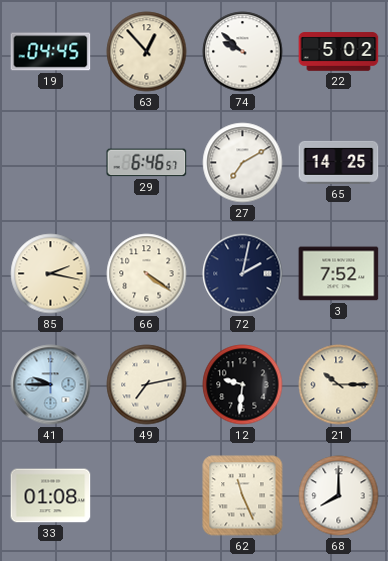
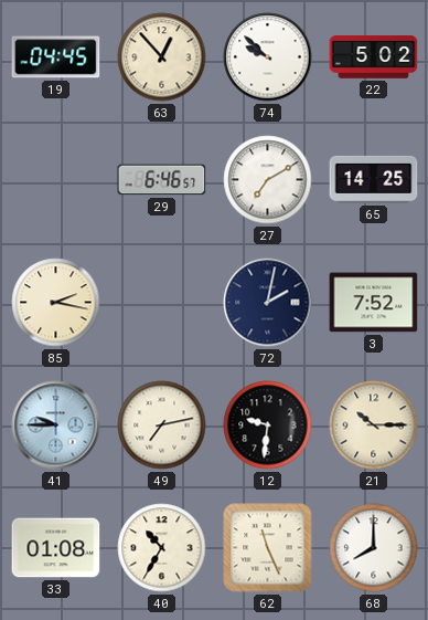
66: 4:21 -> none (147, 274)
40: none -> 10:35 (162, 548)
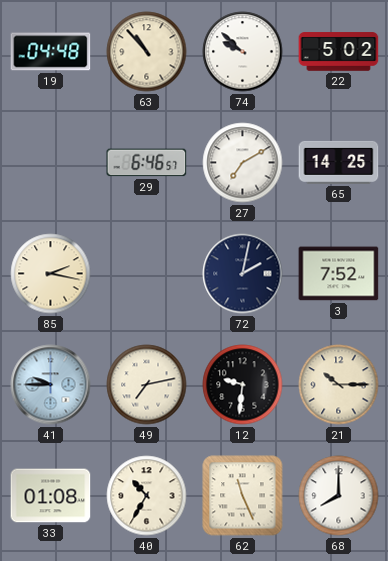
19: 04:45 -> 04:48 (51, 52)
63: 12:53 -> 10:53 (147, 52)
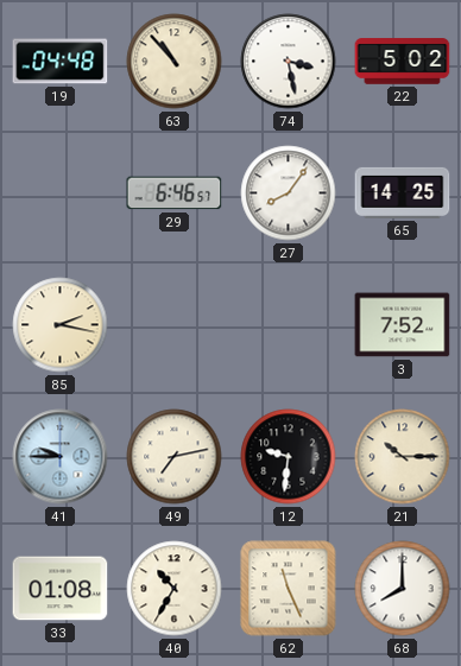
74: 9:52 -> 3:28 (289, 62)
27: 7:10 -> 8:06 (289, 194)
72: 2:02 -> none (243, 274)
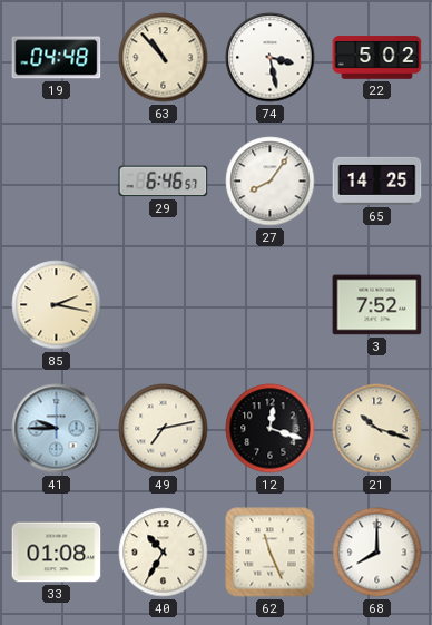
12: 9:31 -> 12:18 (271, 429)
21: 10:15 -> 10:18 (377, 429)
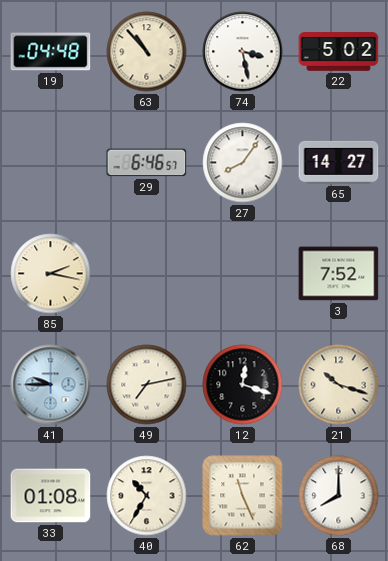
65: 14:25 -> 14:27 (339, 162)
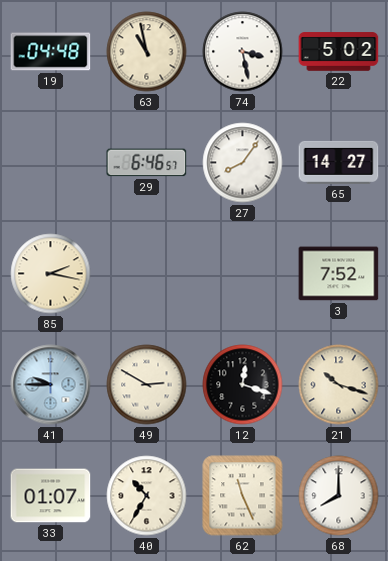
63: 10:53 -> 10:58 (147, 52)
49: 7:13 -> 2:50 (147, 385)
33: 01:08 -> 01:07 (51, 496)
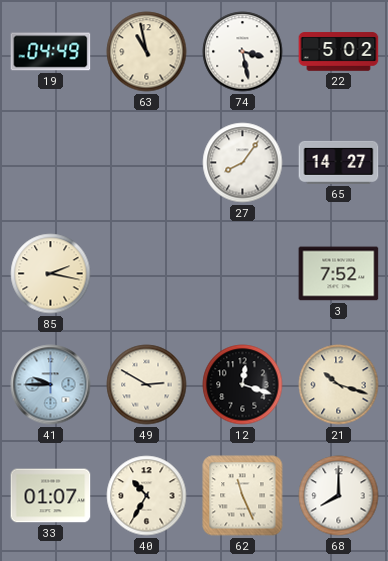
19: 04:48 -> 04:49 (51, 52)
29: 6:46 -> none (147, 163)
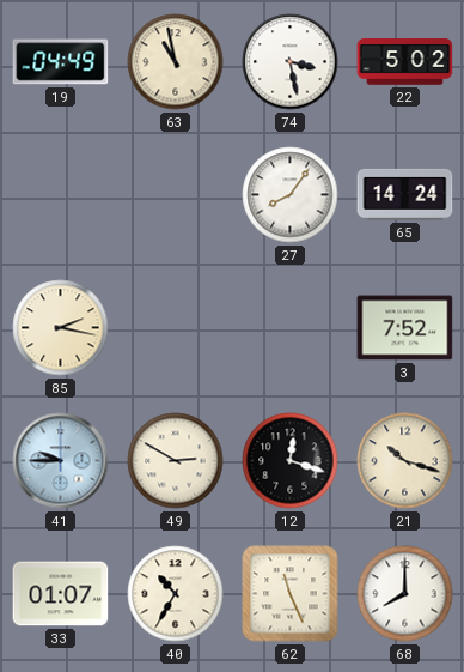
65: 14:27 -> 14:24 (405, 194)
